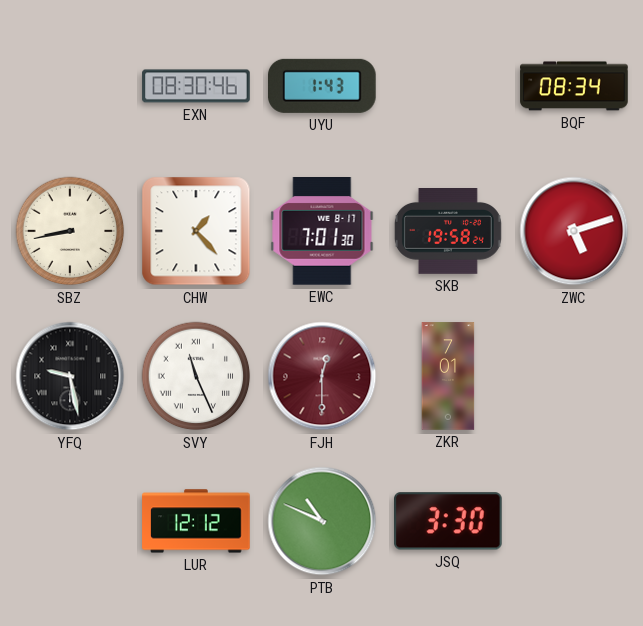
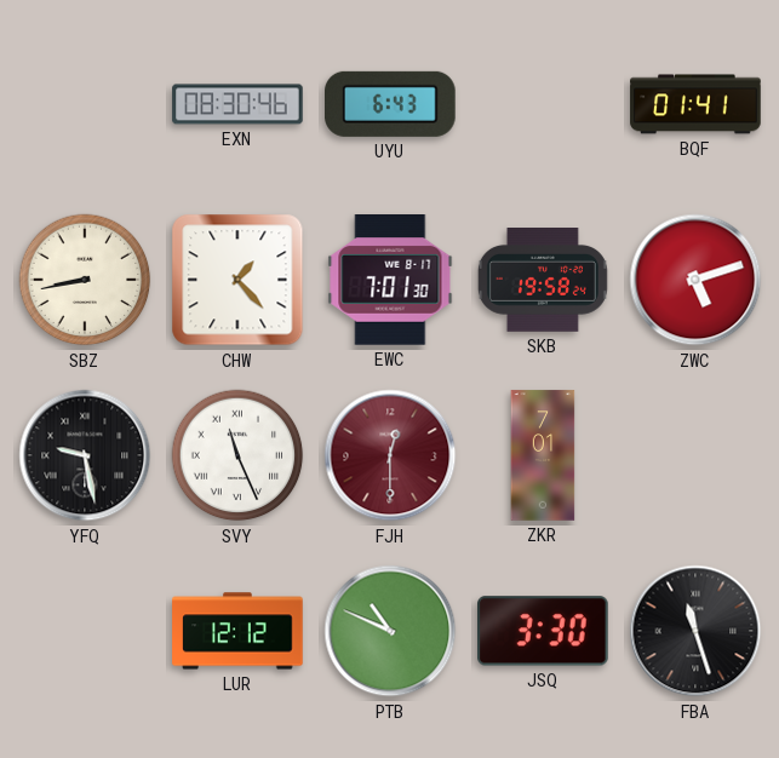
UYU: 1:43 -> 6:43 (391, 104)
BQF: 08:34 -> 01:41 (695, 104)
FBA: none -> 11:27 (695, 631)
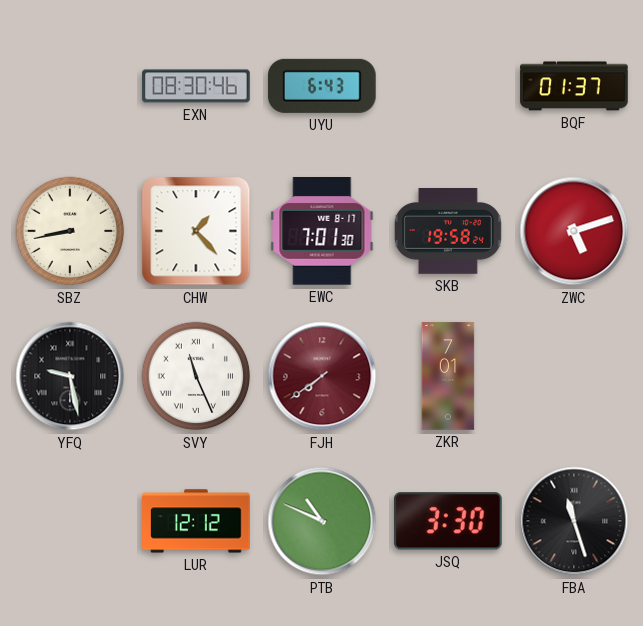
BQF: 01:41 -> 01:37 (574, 86)
FJH: 12:30 -> 7:39 (322, 376)
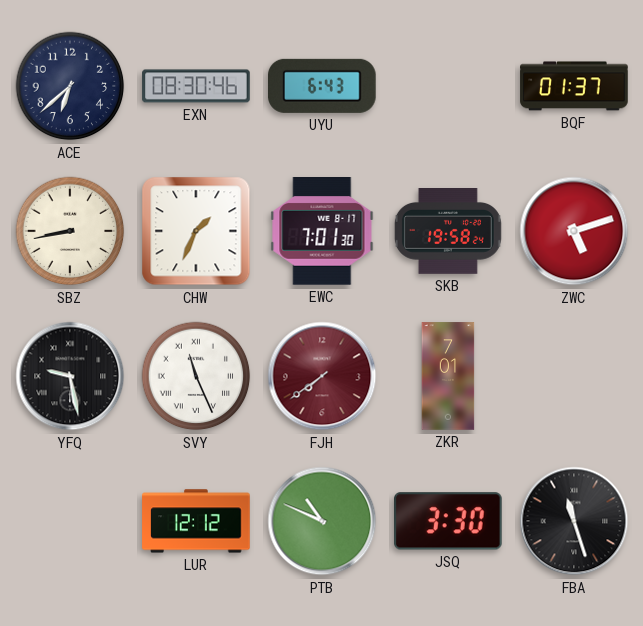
ACE: none -> 6:38 (70, 86)
CHW: 1:23 -> 1:34 (196, 231)
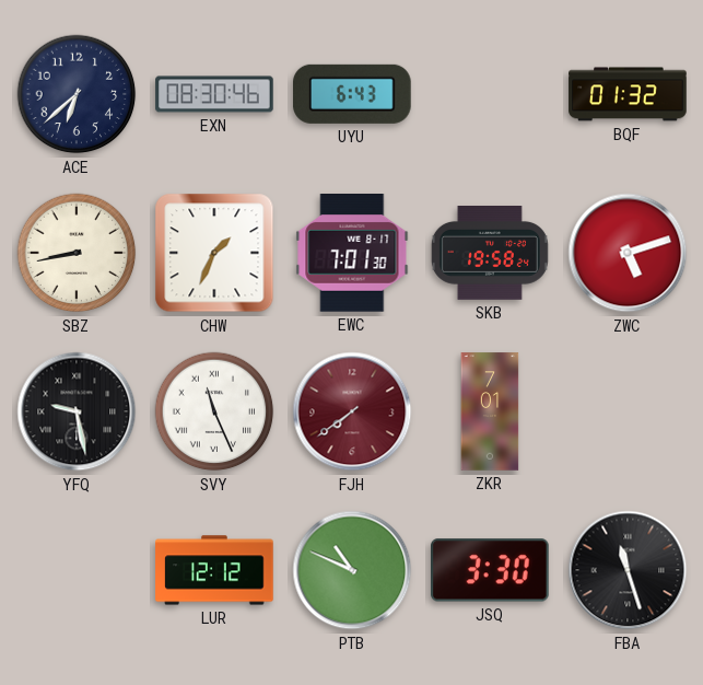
BQF: 01:37 -> 01:32 (628, 94)
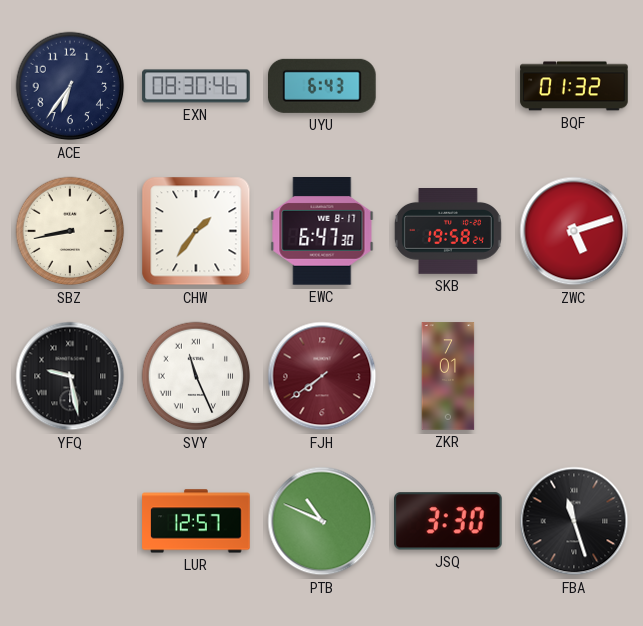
ACE: 6:38 -> 6:36 (70, 86)
CHW: 1:34 -> 1:36 (196, 231)
EWC: 7:01 -> 6:47 (322, 232)
LUR: 12:12 -> 12:57 (196, 521)
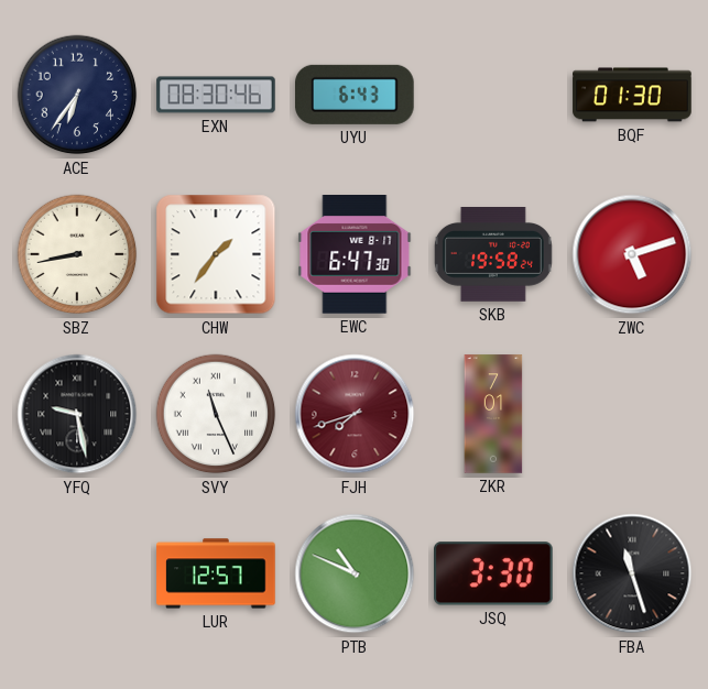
BQF: 01:32 -> 01:30 (632, 95)
FJH: 7:39 -> 7:42 (355, 414)
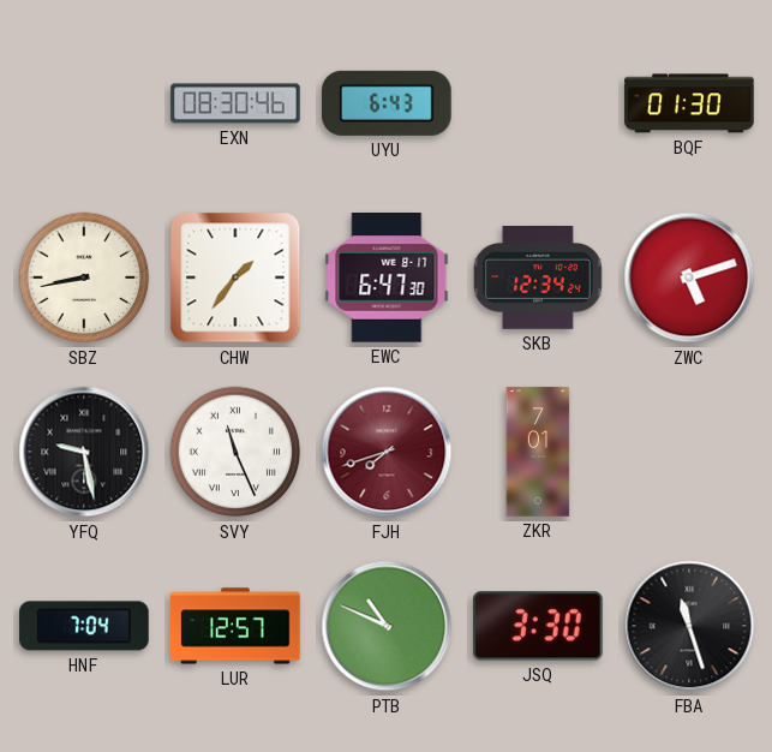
ACE: 6:36 -> none (77, 95)
SKB: 19:58 -> 12:34 (538, 279)
HNF: none -> 7:04 (84, 626)
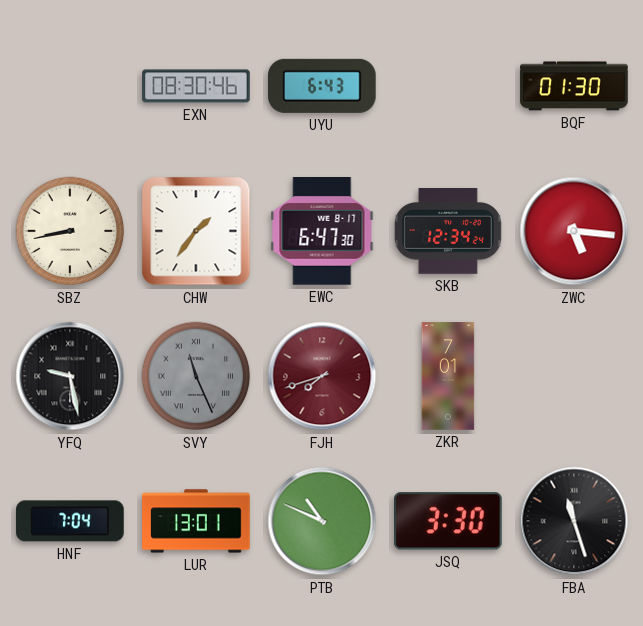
ZWC: 5:12 -> 5:16 (574, 231)
SVY dial: white -> grey (196, 376)
LUR: 12:57 -> 13:01 (196, 521)
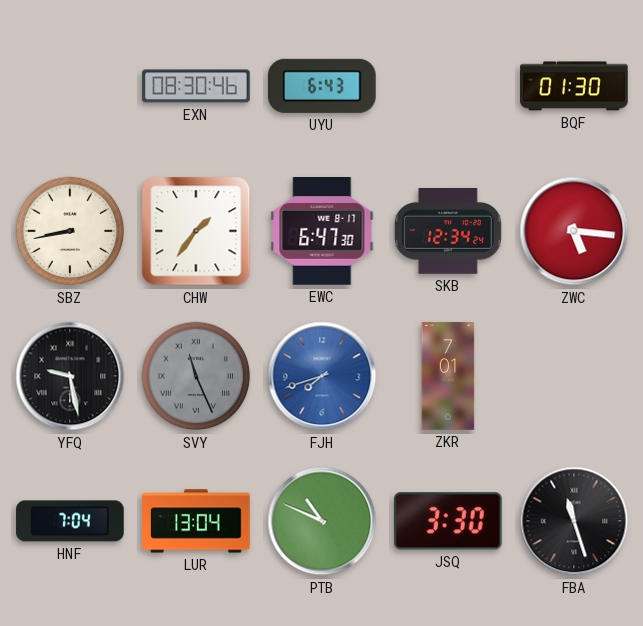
FJH dial: burgundy -> blue (322, 376)
LUR: 13:01 -> 13:04 (196, 521)
